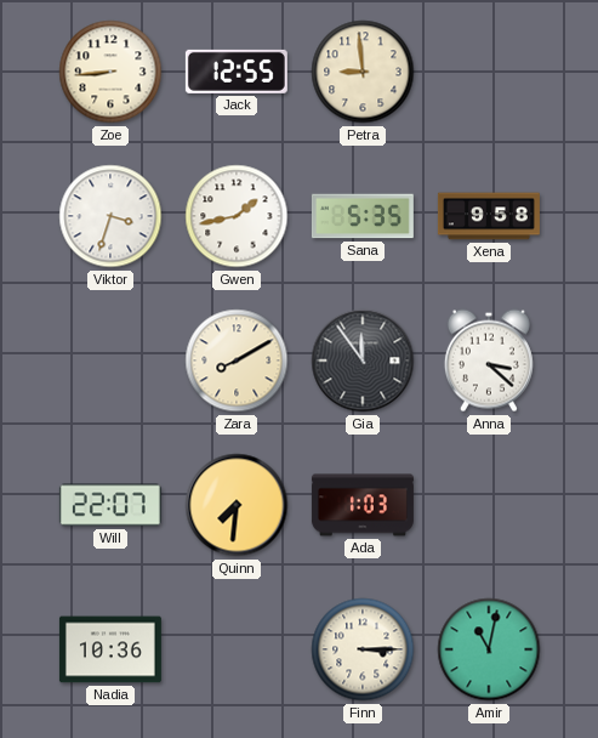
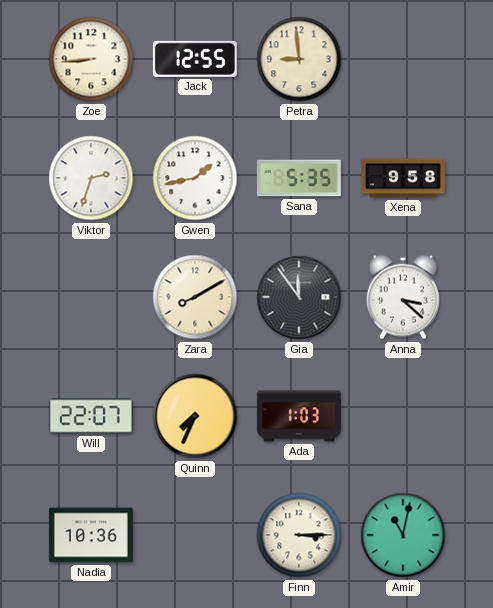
Viktor: 3:33 -> 2:33 (91, 178)
Quinn: 7:31 -> 7:34 (195, 416)
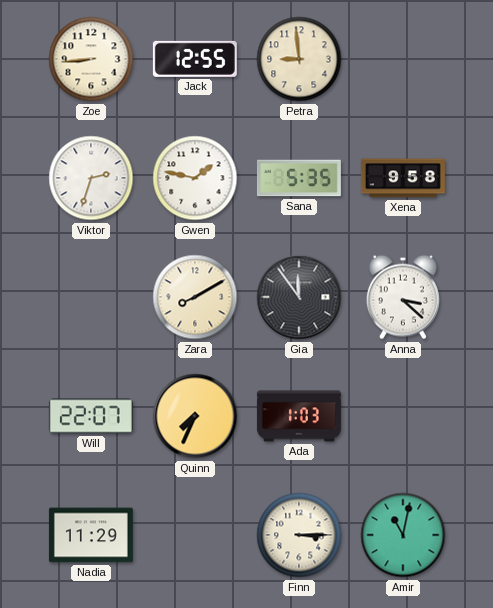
Gwen: 1:43 -> 1:47 (195, 178)
Nadia: 10:36 -> 11:29 (91, 535)
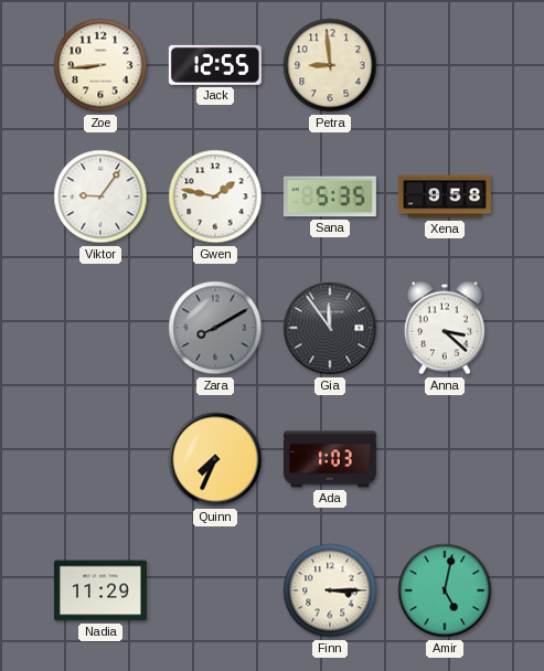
Viktor: 2:33 -> 9:06 (100, 196)
Zara dial: cream -> grey (215, 328)
Will: 22:07 -> none (91, 416)
Amir: 11:02 -> 5:02 (445, 590)
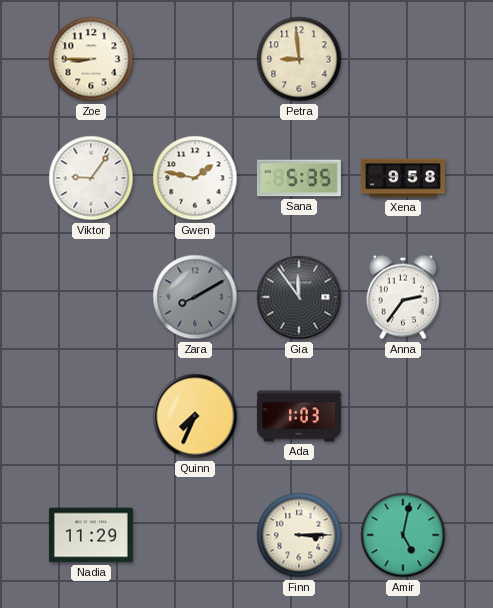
Zoe: 8:44 -> 8:45 (91, 59)
Jack: 12:55 -> none (215, 65)
Anna: 3:22 -> 2:36 (403, 297)
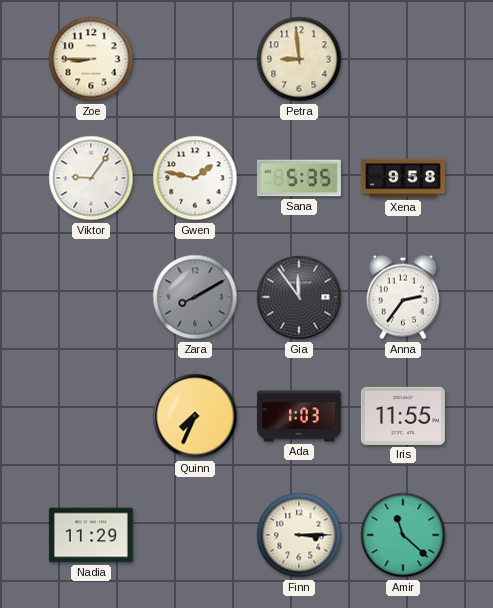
Iris: none -> 11:55 (403, 416)
Amir: 5:02 -> 11:22 (403, 535)
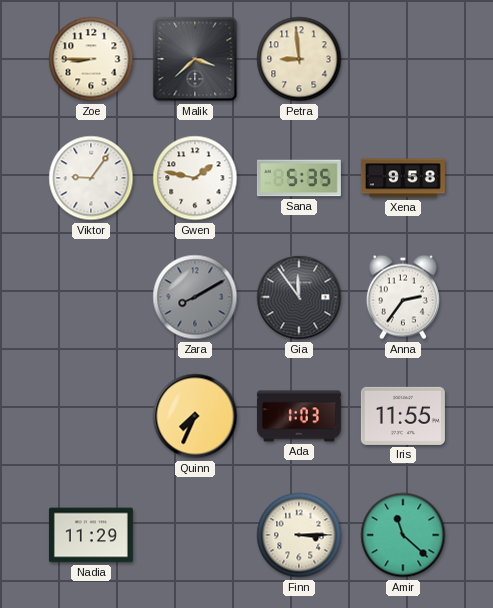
Malik: none -> 3:38 (195, 59)
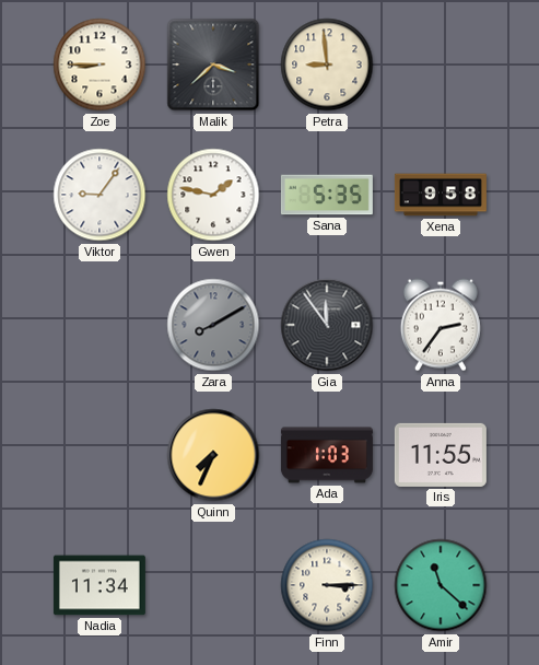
Nadia: 11:29 -> 11:34 (99, 585)
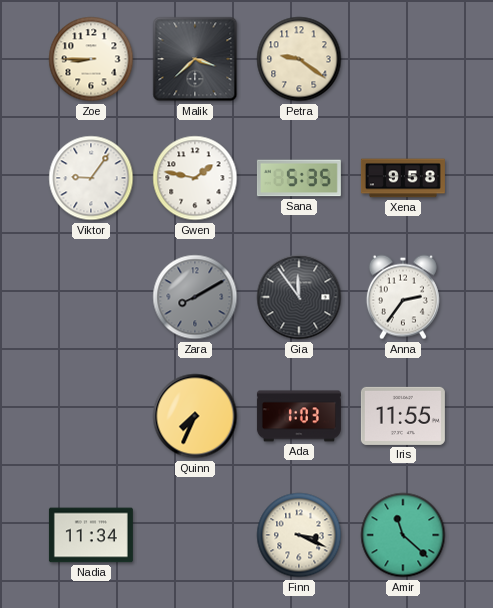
Petra: 8:59 -> 9:21 (299, 59)
Finn: 3:15 -> 3:19 (299, 535)
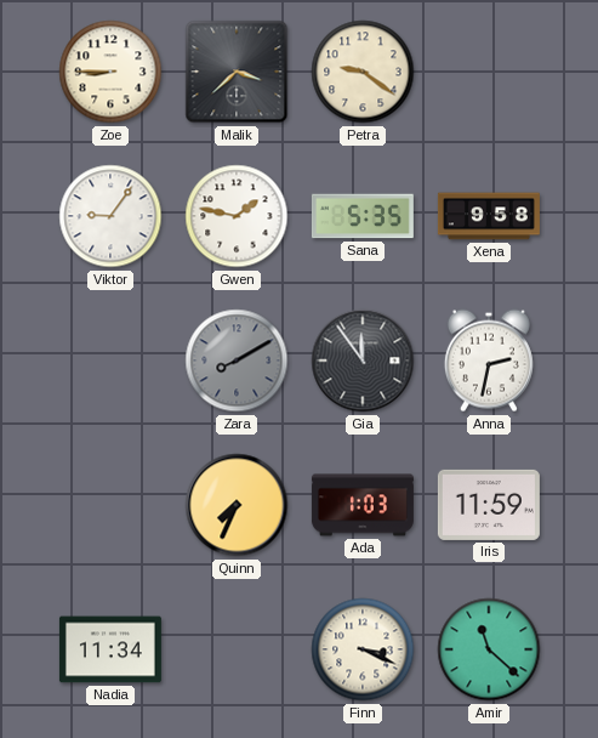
Anna: 2:36 -> 2:32 (489, 361)
Iris: 11:55 -> 11:59 (489, 505)
